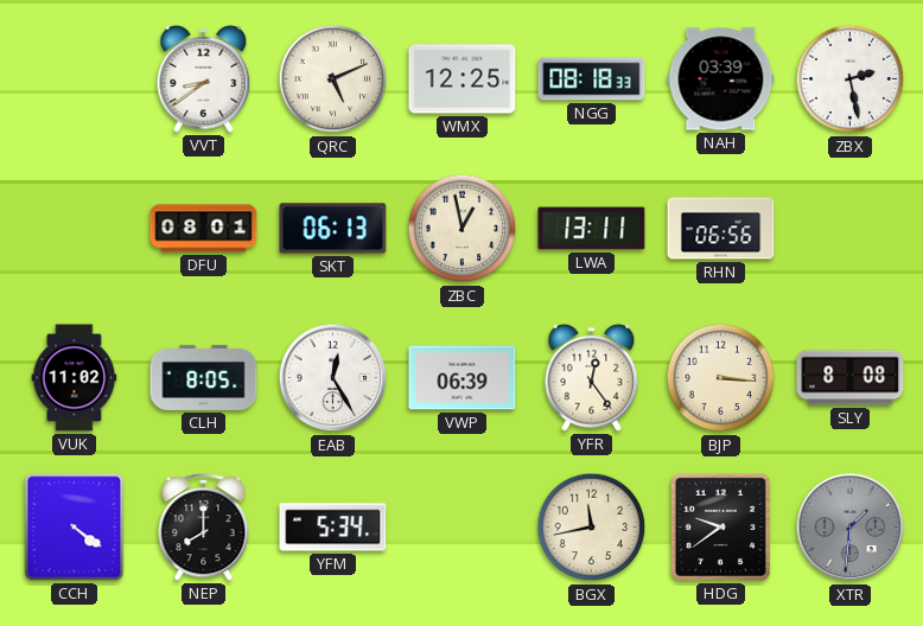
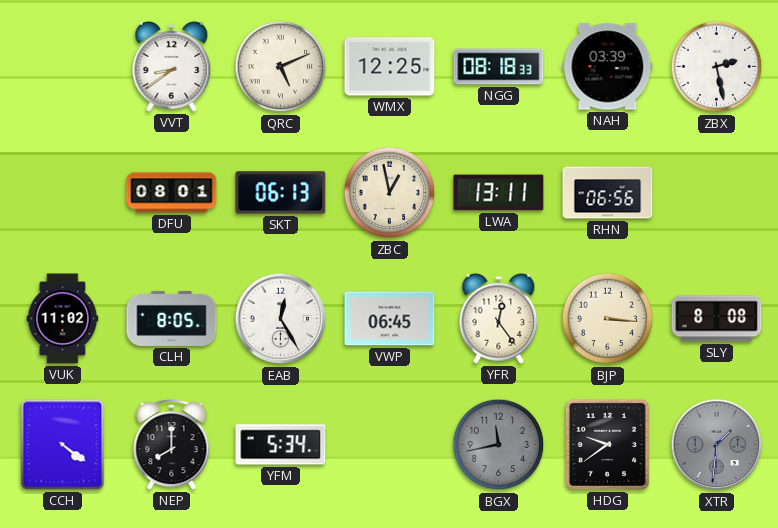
VWP: 06:39 -> 06:45 (390, 319)
BGX dial: cream -> grey (499, 445)
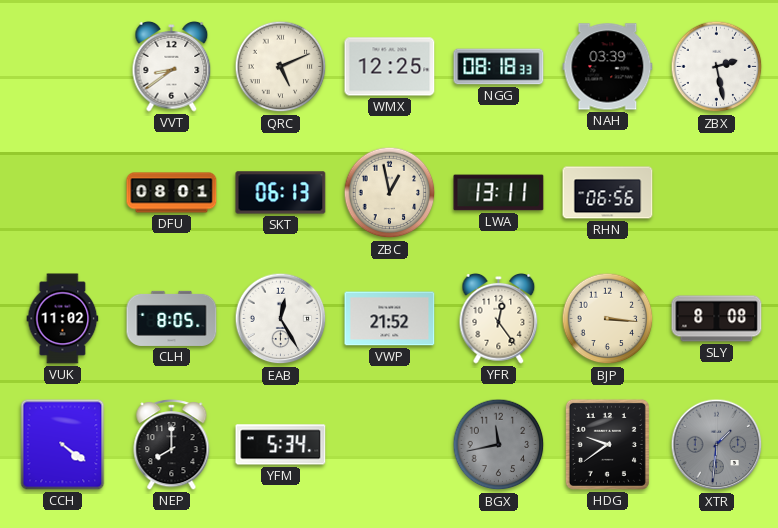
VWP: 06:45 -> 21:52 (390, 319)
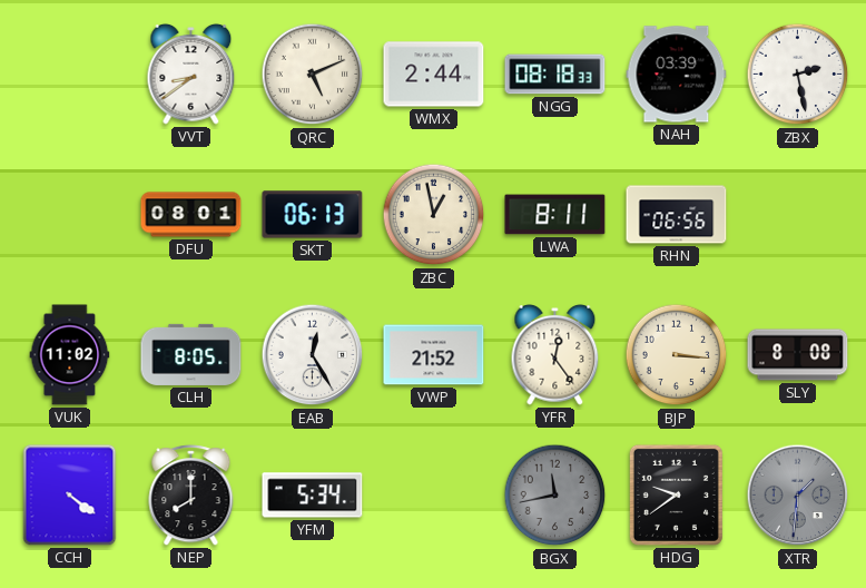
WMX: 12:25 -> 2:44 (434, 75)
LWA: 13:11 -> 8:11 (555, 215)
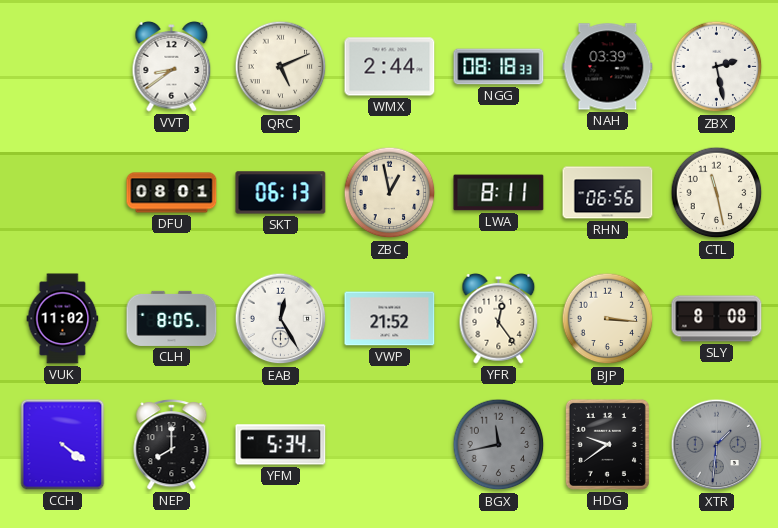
CTL: none -> 11:28 (717, 193)
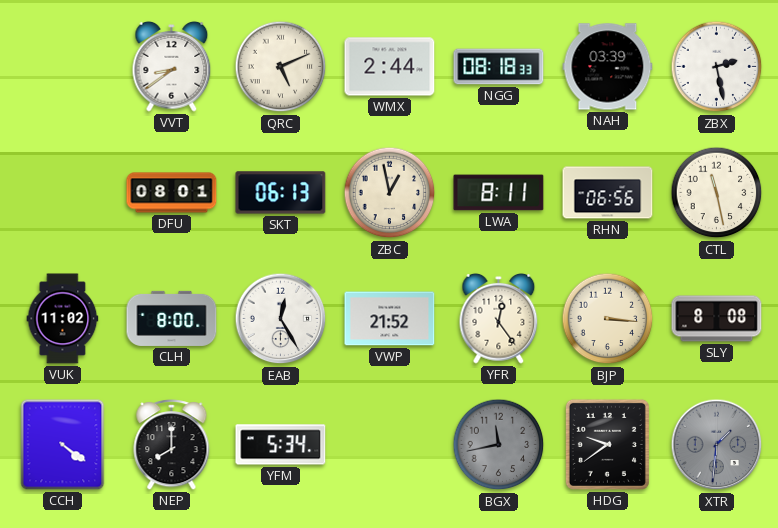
CLH: 8:05 -> 8:00 (172, 318)
